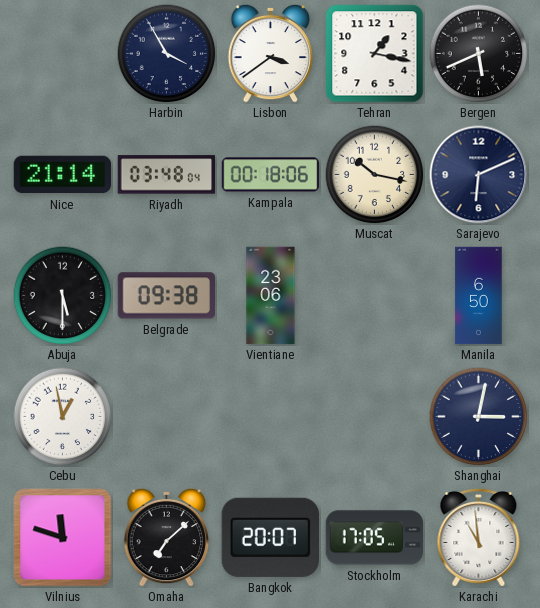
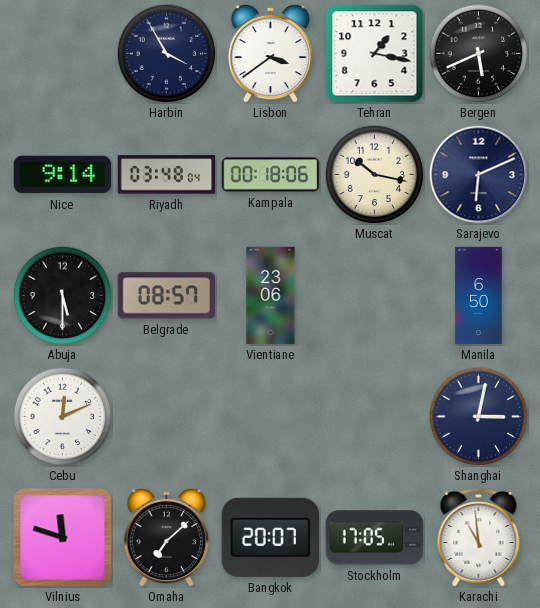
Nice: 21:14 -> 9:14 (63, 175)
Belgrade: 09:38 -> 08:57 (167, 296)
Cebu: 12:58 -> 12:11 (63, 417)
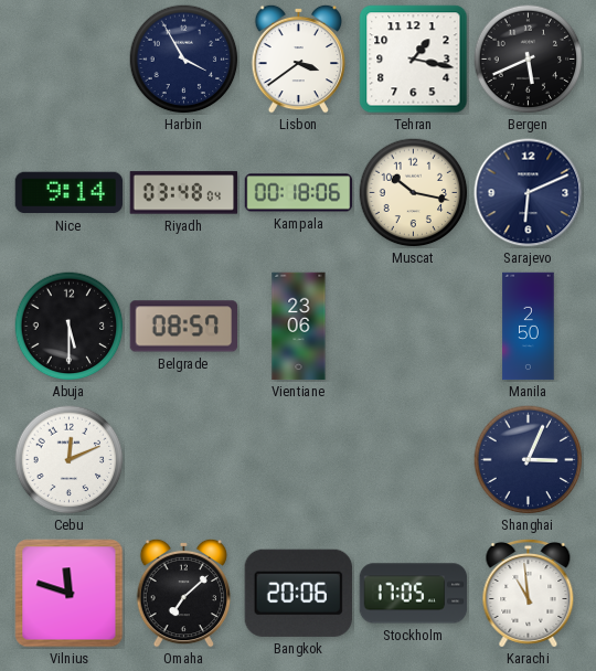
Manila: 6:50 -> 2:50 (529, 327)
Shanghai: 3:02 -> 3:04 (529, 460)
Bangkok: 20:07 -> 20:06 (298, 593)
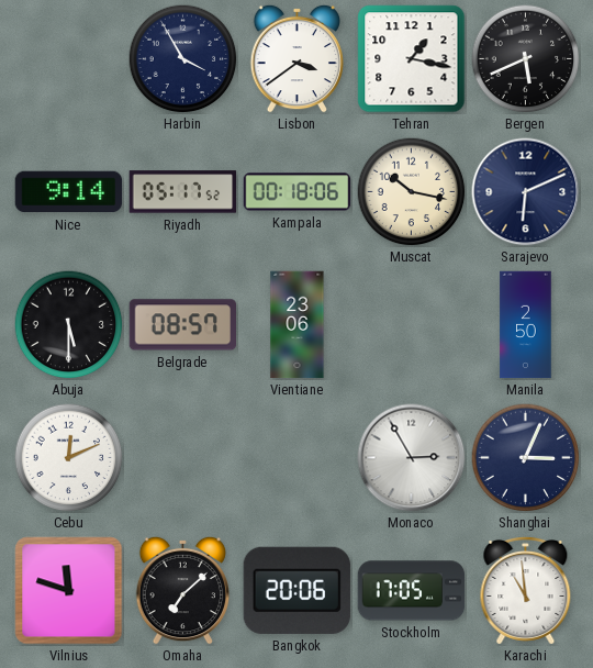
Riyadh: 03:48 -> 05:17 (183, 192)
Monaco: none -> 2:55 (412, 458)
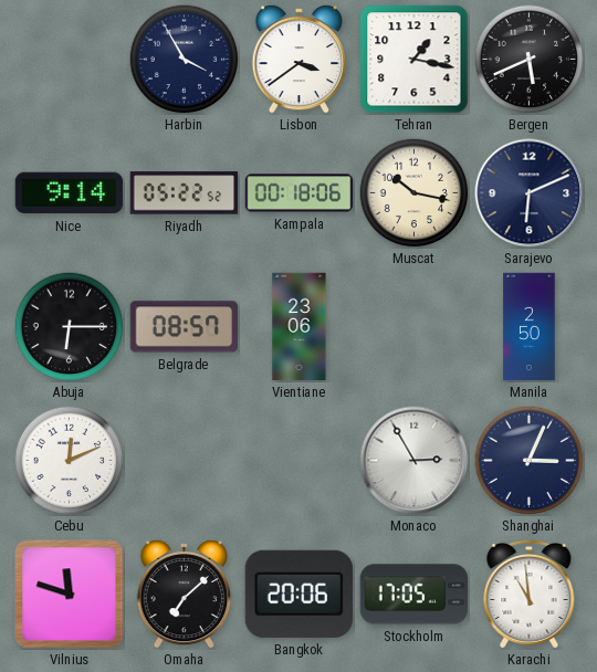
Riyadh: 05:17 -> 05:22 (185, 193)
Abuja: 5:30 -> 6:15 (70, 327)
